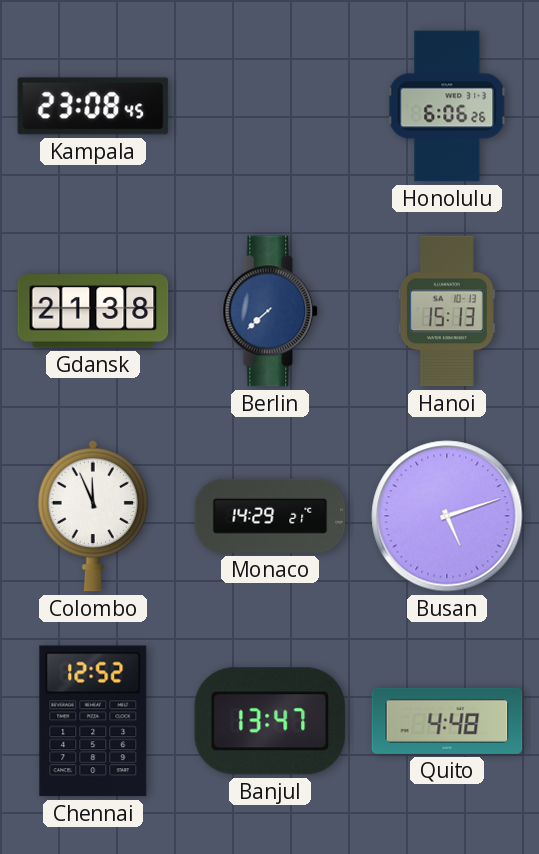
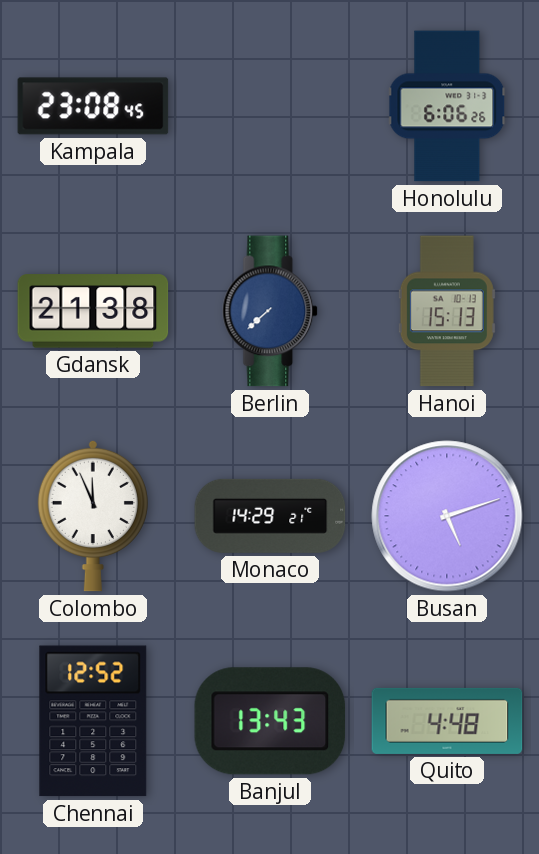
Banjul: 13:47 -> 13:43 (270, 721)
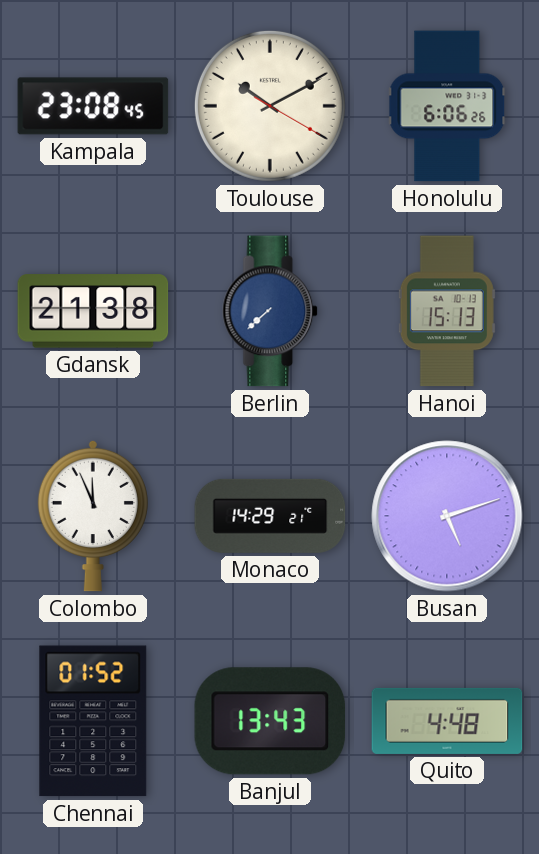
Toulouse: none -> 10:10 (270, 106)
Chennai: 12:52 -> 01:52 (93, 721)
